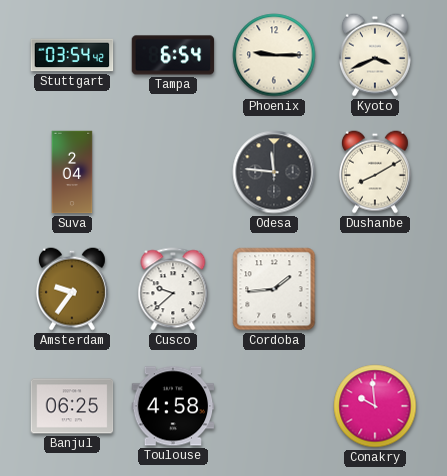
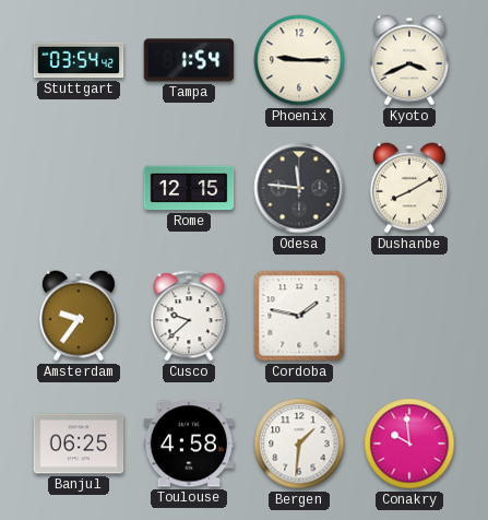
Tampa: 6:54 -> 1:54 (189, 60)
Suva: 2:04 -> none (72, 172)
Rome: none -> 12:15 (189, 188)
Cordoba: 1:44 -> 1:47 (299, 316)
Bergen: none -> 1:31 (299, 444)
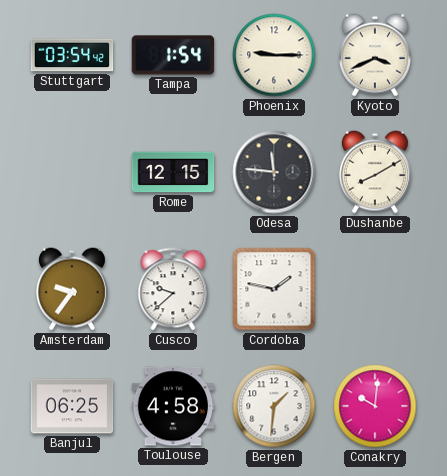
Conakry: 9:59 -> 10:01 (375, 406)
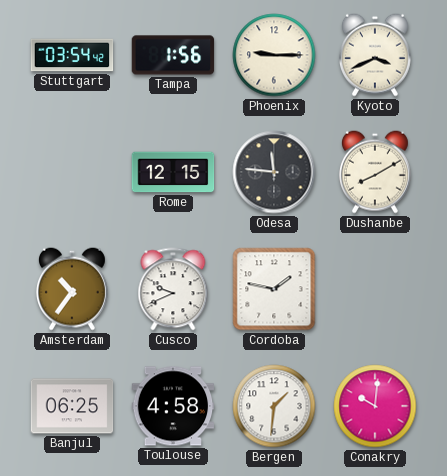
Tampa: 1:54 -> 1:56 (173, 55)
Amsterdam: 9:36 -> 10:36 (72, 289)
Cusco: 9:38 -> 9:41 (173, 289)
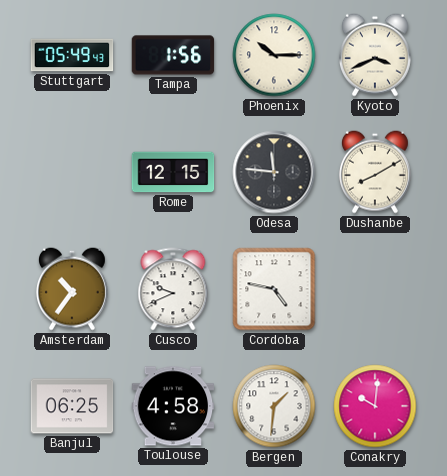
Stuttgart: 03:54 -> 05:49 (72, 55)
Phoenix: 9:15 -> 10:15 (274, 55)
Cordoba: 1:47 -> 4:47 (274, 289)
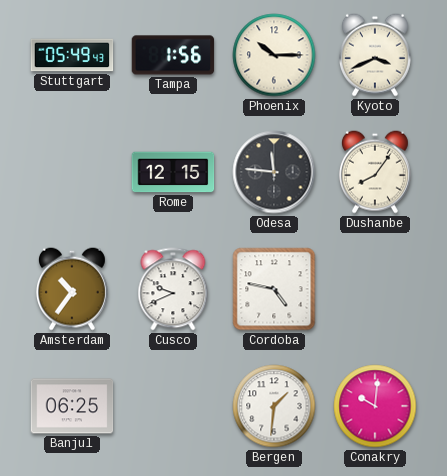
Dushanbe: 8:10 -> 8:06 (375, 172)
Toulouse: 4:58 -> none (173, 406)
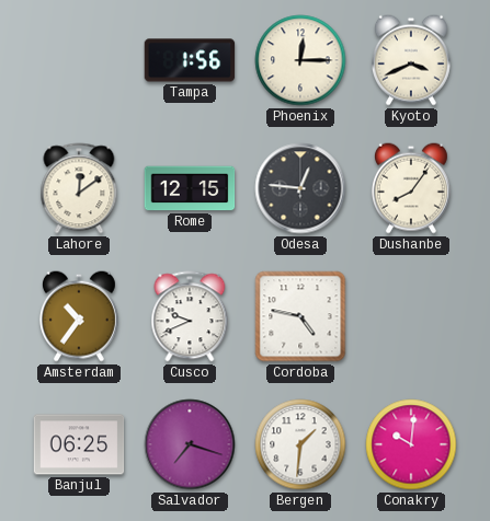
Stuttgart: 05:49 -> none (72, 55)
Phoenix: 10:15 -> 12:15 (300, 60)
Lahore: none -> 12:09 (79, 188)
Odesa: 11:46 -> 12:46 (300, 188)
Salvador: none -> 7:18 (190, 444)
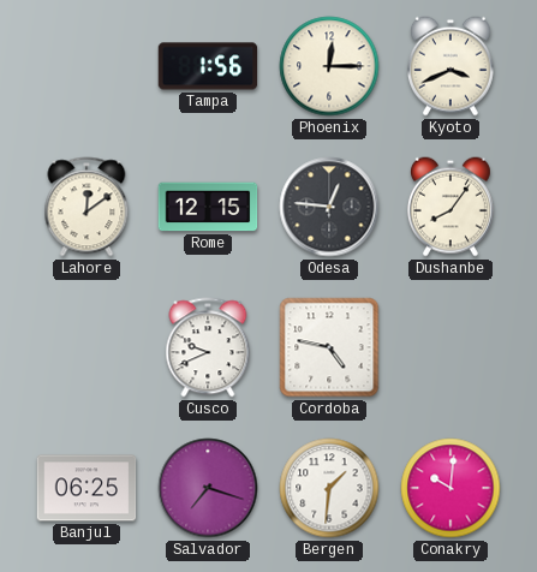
Amsterdam: 10:36 -> none (79, 316)
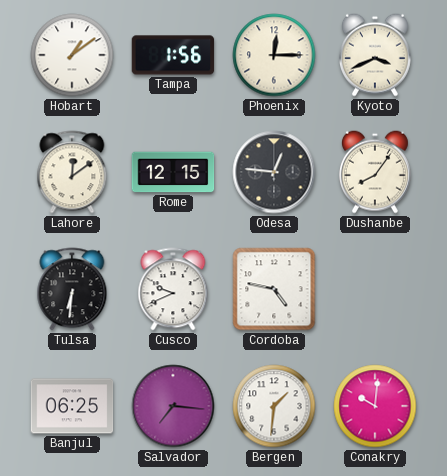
Hobart: none -> 1:09 (72, 55)
Tulsa: none -> 6:31 (72, 289)
Salvador: 7:18 -> 7:16 (173, 406)
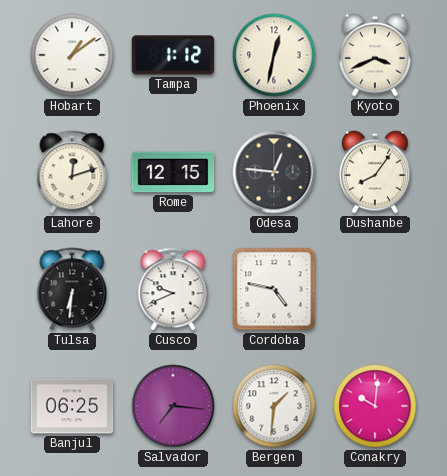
Tampa: 1:56 -> 1:12 (173, 55)
Phoenix: 12:15 -> 12:32 (274, 55)
Lahore: 12:09 -> 12:12 (72, 172)
